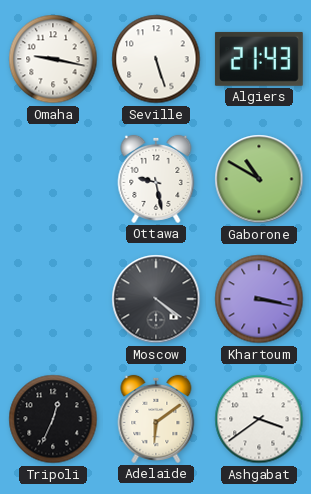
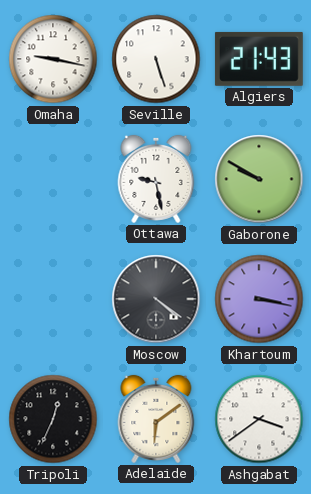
Gaborone: 10:50 -> 9:50 (259, 179)
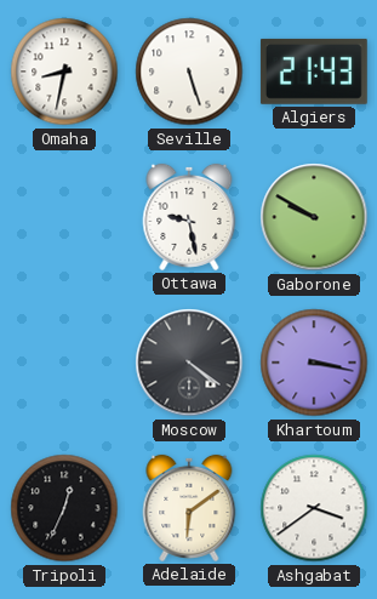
Omaha: 9:17 -> 8:32 (64, 72)
